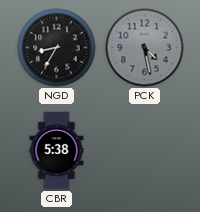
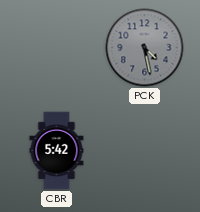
NGD: 8:35 -> none (57, 48)
CBR: 5:38 -> 5:42 (57, 151)
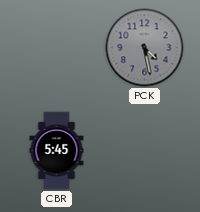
CBR: 5:42 -> 5:45 (57, 151)
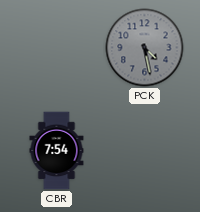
CBR: 5:45 -> 7:54 (57, 151)
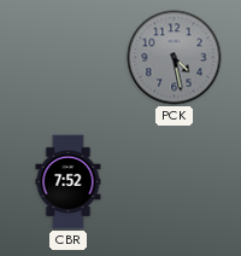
CBR: 7:54 -> 7:52 (69, 182)
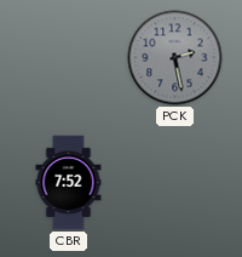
PCK: 4:28 -> 2:28 (175, 58)
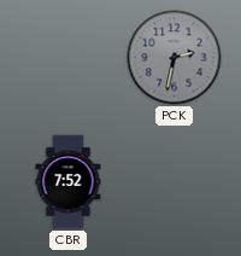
PCK: 2:28 -> 2:32 (175, 58)
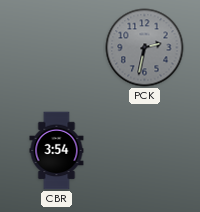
CBR: 7:52 -> 3:54 (57, 151)
